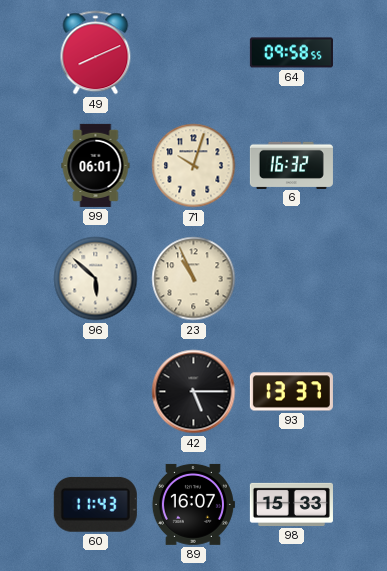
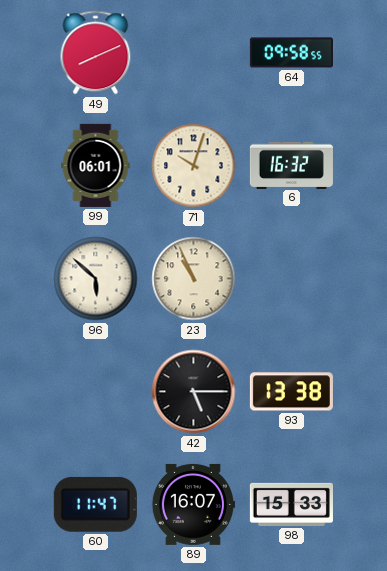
93: 13:37 -> 13:38 (291, 392)
60: 11:43 -> 11:47 (95, 504)
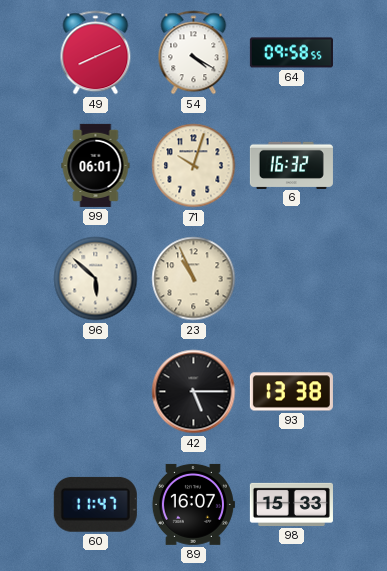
54: none -> 4:20 (194, 53)
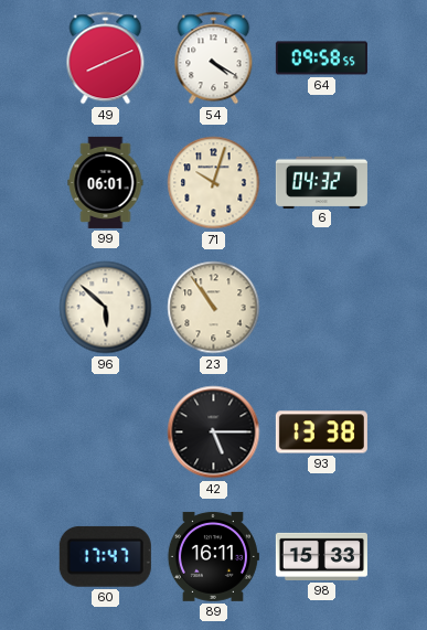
6: 16:32 -> 04:32 (321, 182)
23: 10:56 -> 10:54 (214, 308)
60: 11:47 -> 17:47 (105, 556)
89: 16:07 -> 16:11 (213, 556)
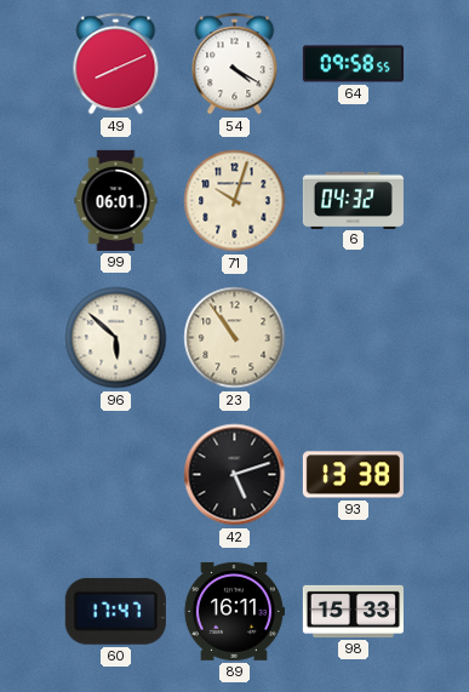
42: 5:15 -> 5:12 (235, 475)
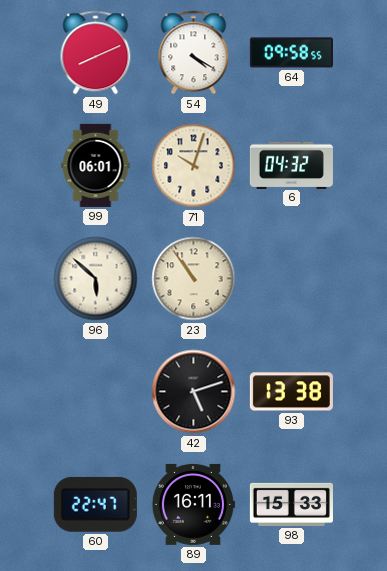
60: 17:47 -> 22:47 (95, 504)
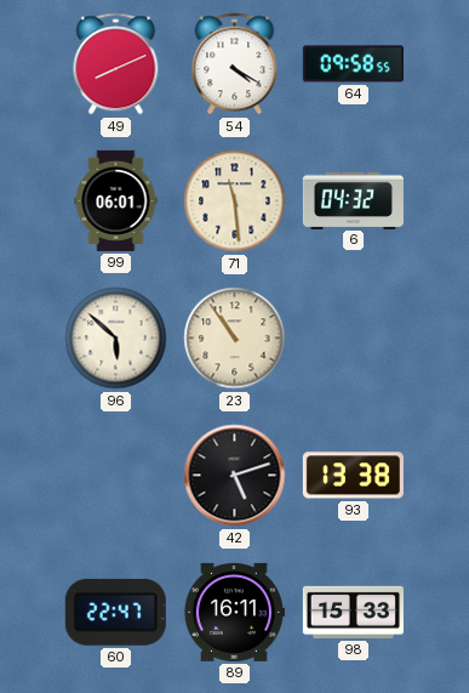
71: 10:03 -> 11:29 (235, 201)
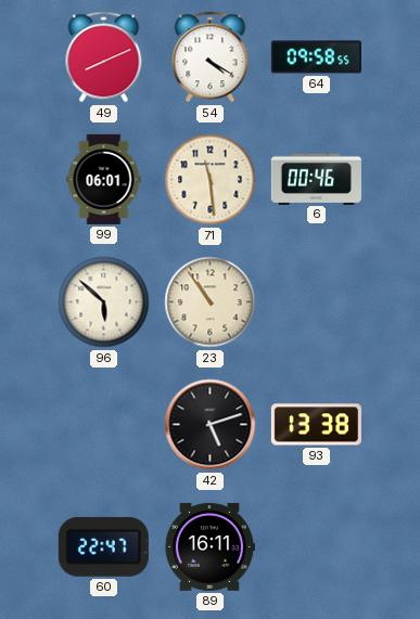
6: 04:32 -> 00:46 (316, 179)
98: 15:33 -> none (353, 612)
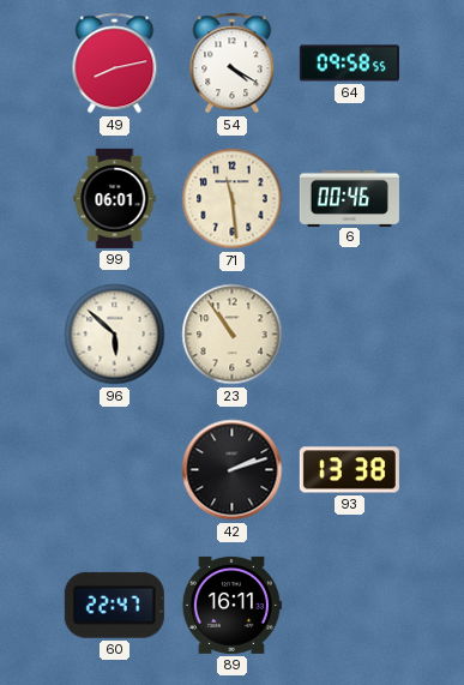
49: 8:11 -> 8:13 (115, 64)
42: 5:12 -> 2:12 (233, 470)
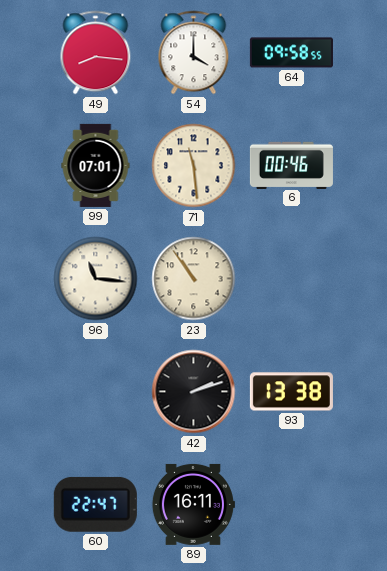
49: 8:13 -> 8:16 (96, 53)
54: 4:20 -> 4:00 (194, 53)
99: 06:01 -> 07:01 (96, 165)
96: 5:52 -> 11:16 (96, 279)
